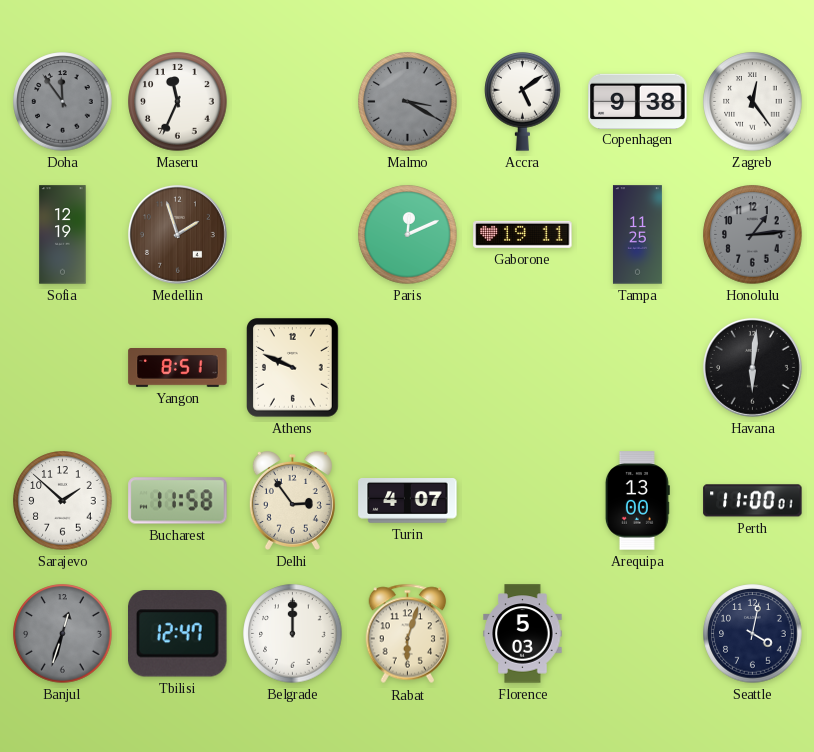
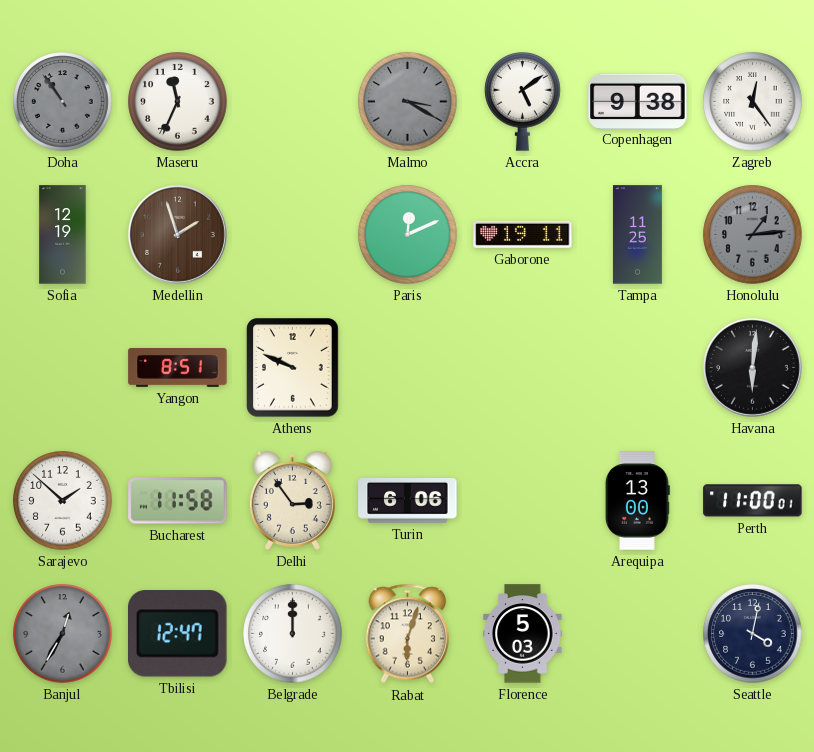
Doha: 11:54 -> 10:54 (63, 102)
Turin: 4:07 -> 6:06 (408, 501)
Banjul: 12:33 -> 12:35 (63, 634)
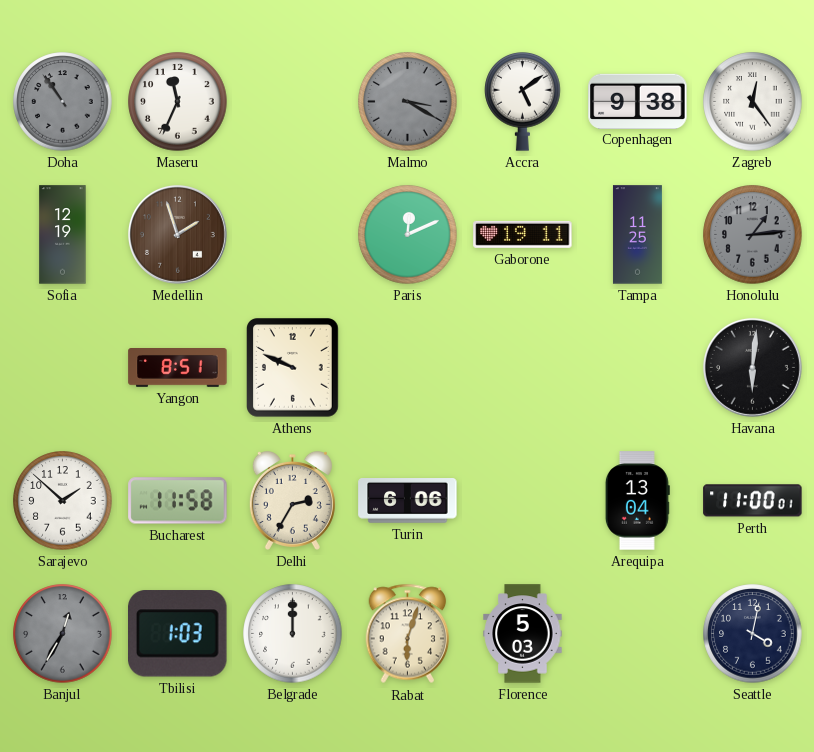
Delhi: 2:54 -> 2:35 (292, 500)
Arequipa: 13:00 -> 13:04 (637, 501)
Tbilisi: 12:47 -> 1:03 (178, 634)
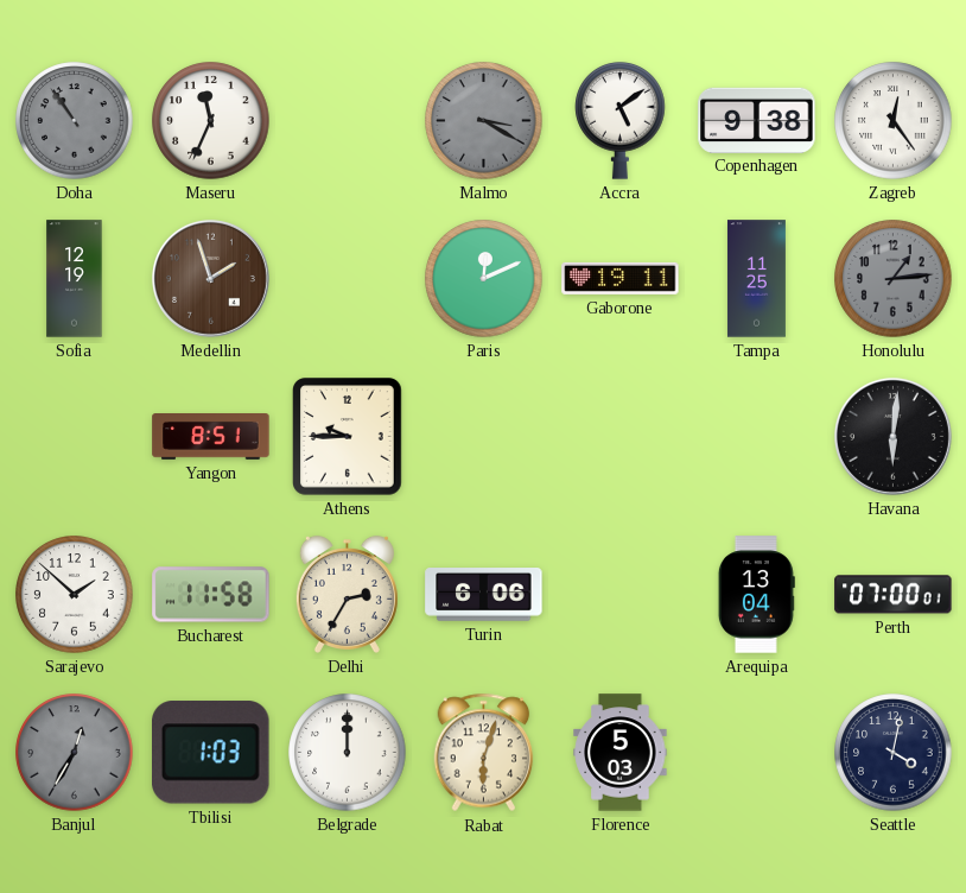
Athens: 9:49 -> 9:45 (348, 437)
Perth: 11:00 -> 07:00 (894, 595)
